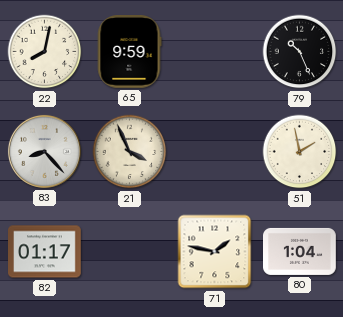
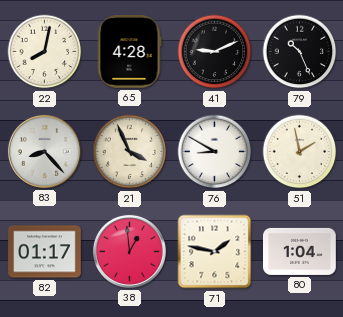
65: 9:59 -> 4:28 (129, 52)
41: none -> 9:11 (215, 52)
76: none -> 8:50 (215, 152)
38: none -> 12:59 (129, 251)
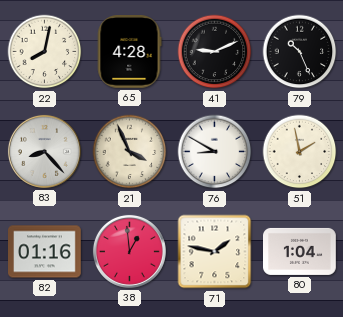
82: 01:17 -> 01:16 (45, 252)
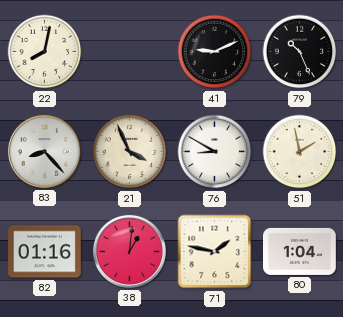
65: 4:28 -> none (129, 52)
38: 12:59 -> 1:01 (129, 251)
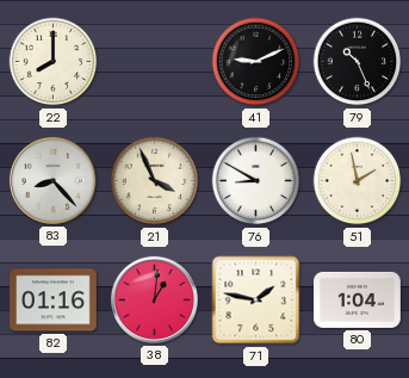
22: 8:02 -> 8:00 (54, 62)
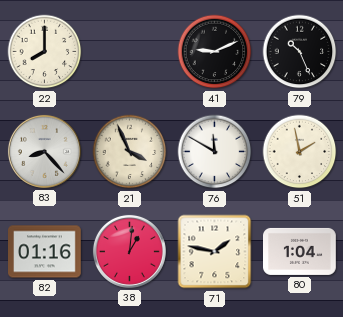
76: 8:50 -> 11:50 (215, 152)
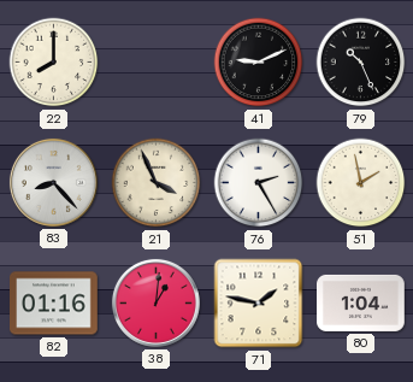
76: 11:50 -> 2:25 (259, 183)
